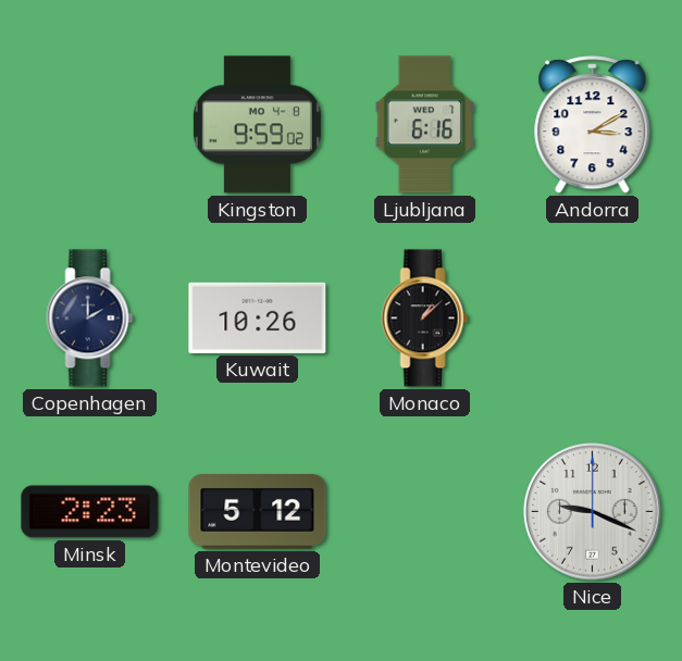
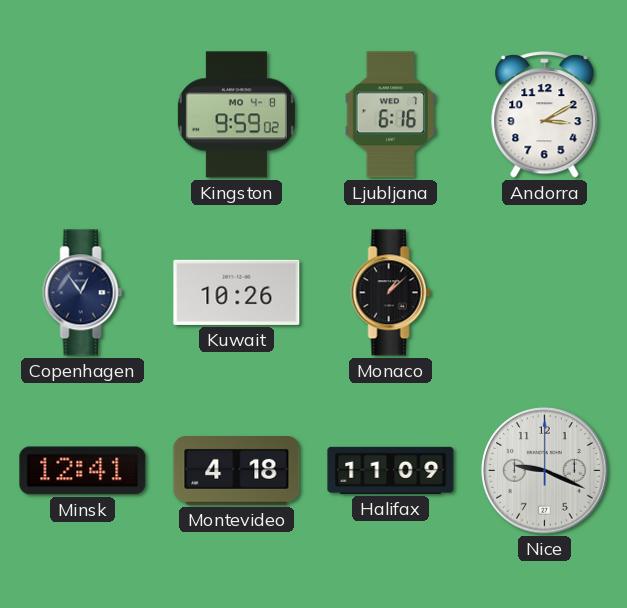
Copenhagen: 2:00 -> 12:54 (83, 293)
Minsk: 2:23 -> 12:41 (83, 471)
Montevideo: 5:12 -> 4:18 (237, 471)
Halifax: none -> 11:09 (391, 470)
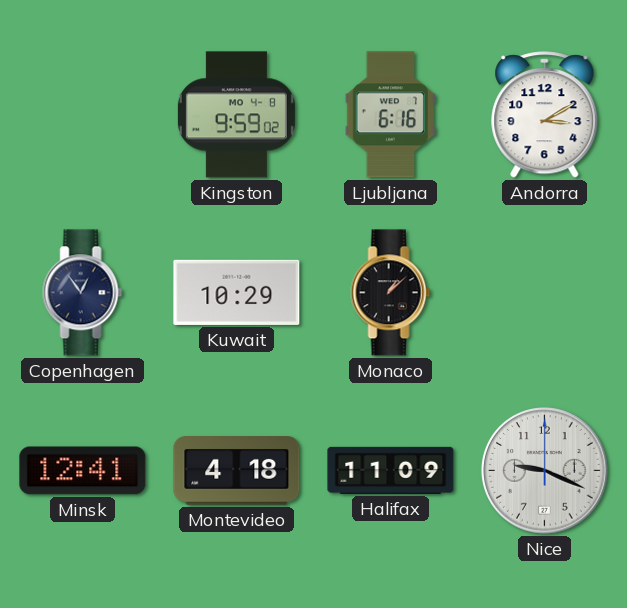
Kuwait: 10:26 -> 10:29 (237, 292)
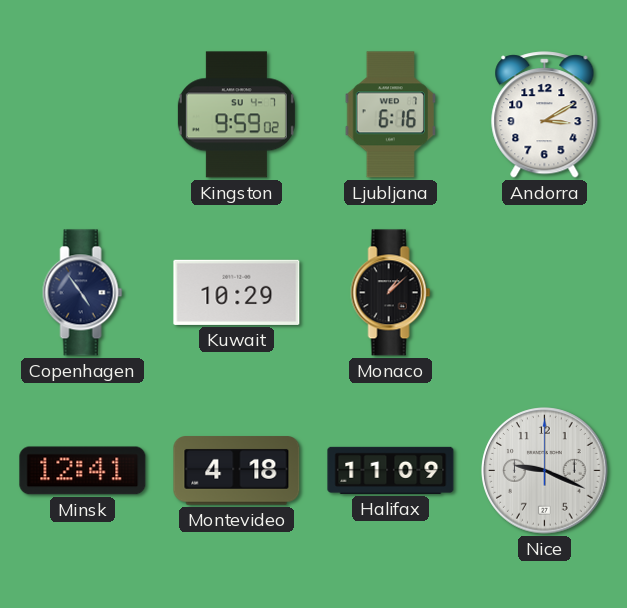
Kingston date: MO 4-8 -> SU 4-7 (236, 115)
Copenhagen: 12:54 -> 4:54 (83, 293)
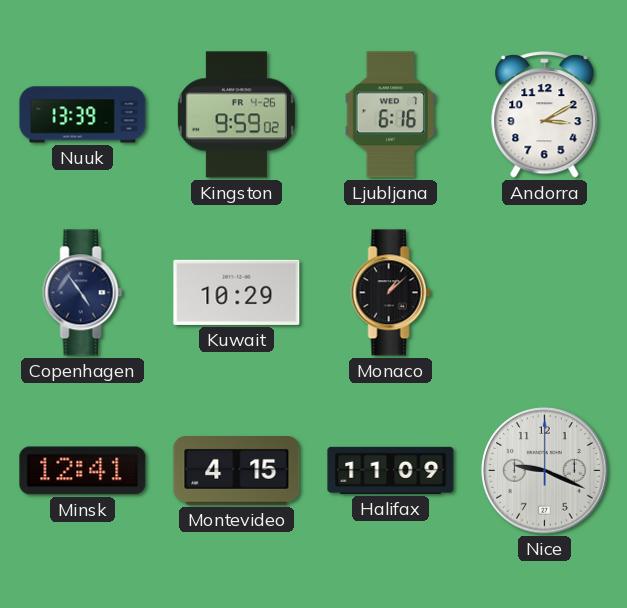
Nuuk: none -> 13:39 (83, 115)
Kingston date: SU 4-7 -> FR 4-26 (236, 115)
Montevideo: 4:18 -> 4:15 (237, 471)
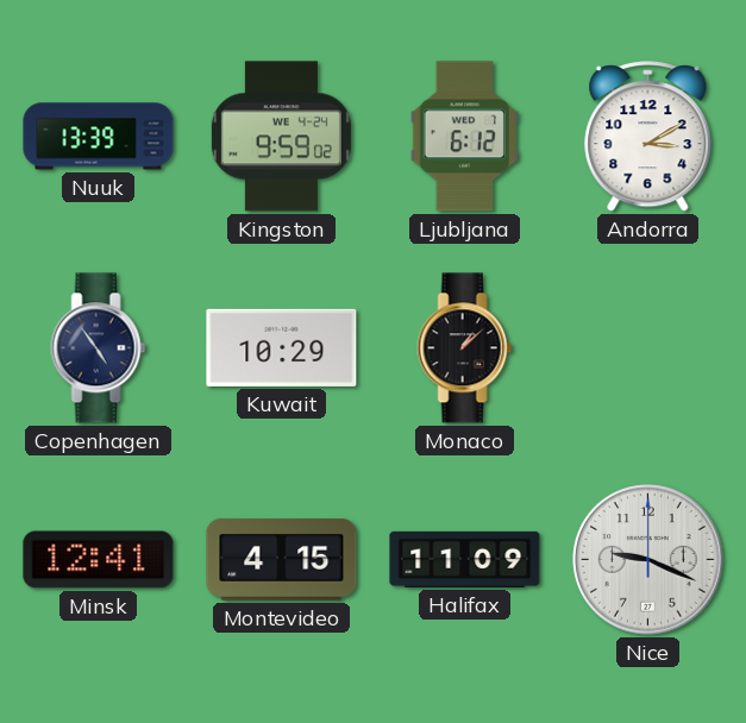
Kingston date: FR 4-26 -> WE 4-24 (281, 137)
Ljubljana: 6:16 -> 6:12 (464, 137)
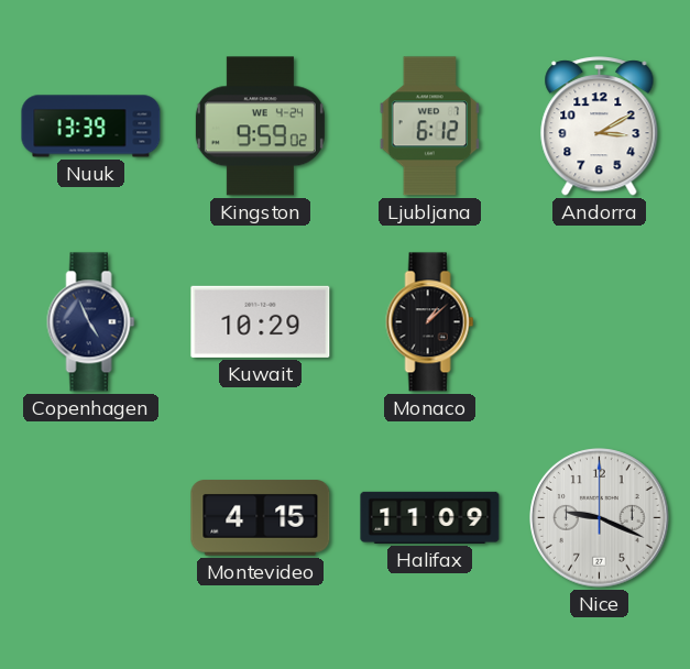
Copenhagen: 4:54 -> 4:56 (91, 322)
Minsk: 12:41 -> none (99, 560)
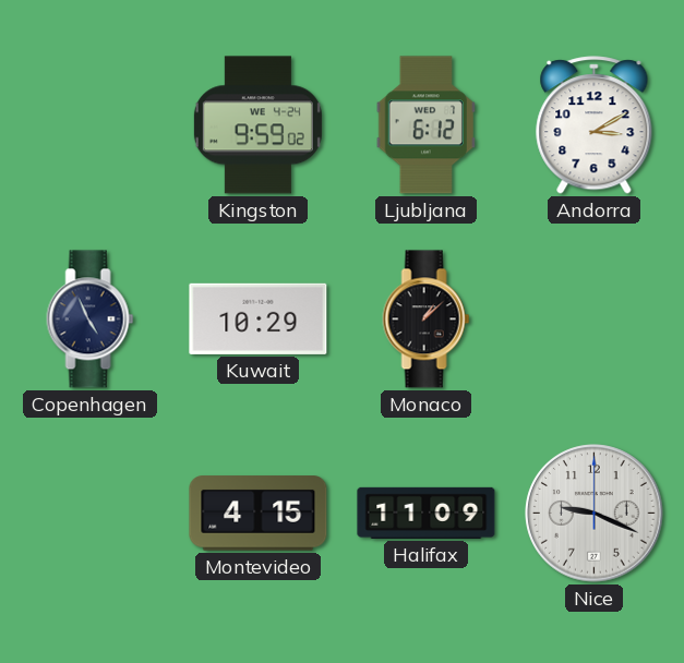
Nuuk: 13:39 -> none (91, 127)
